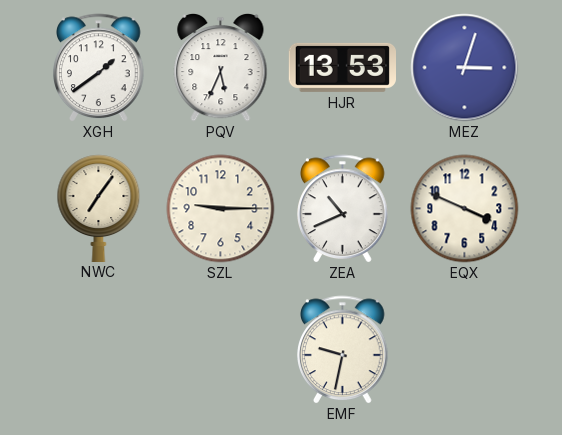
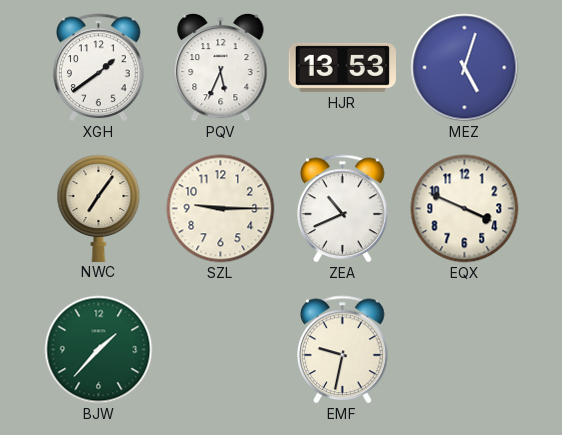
MEZ: 3:03 -> 5:03 (465, 68)
BJW: none -> 1:37 (99, 350)
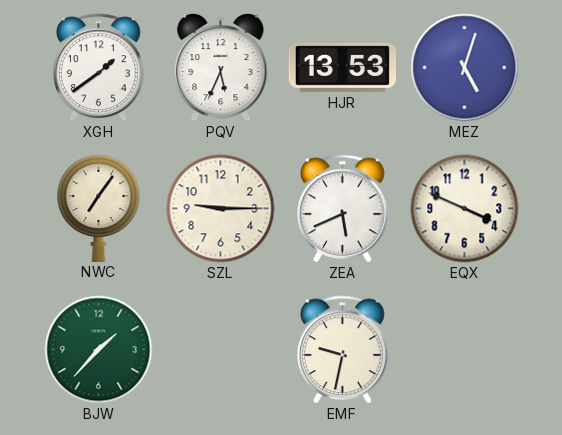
ZEA: 10:41 -> 5:41 (343, 208)
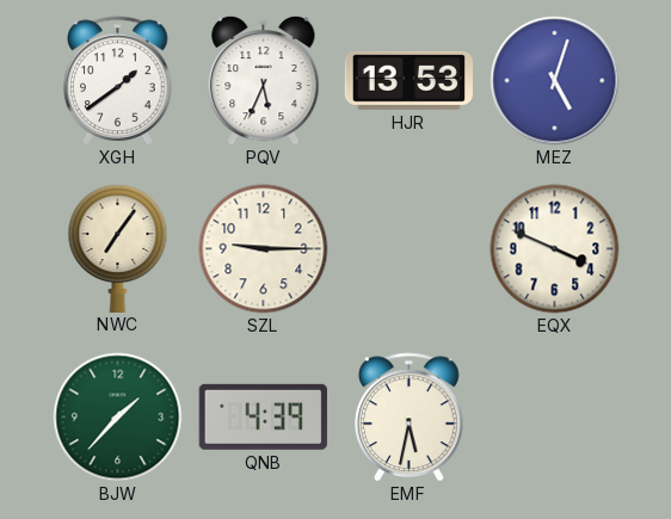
ZEA: 5:41 -> none (343, 208)
QNB: none -> 4:39 (263, 416)
EMF: 9:32 -> 5:32 (410, 416)
